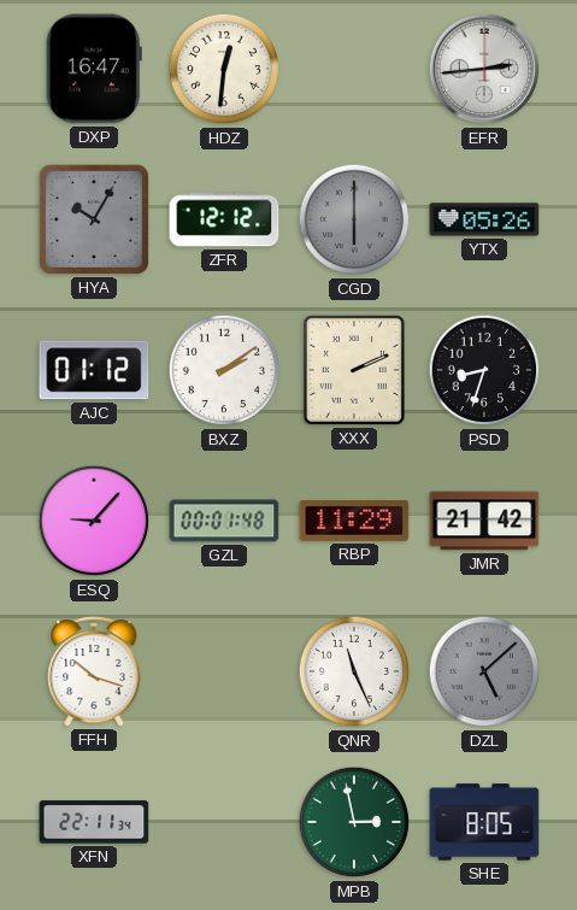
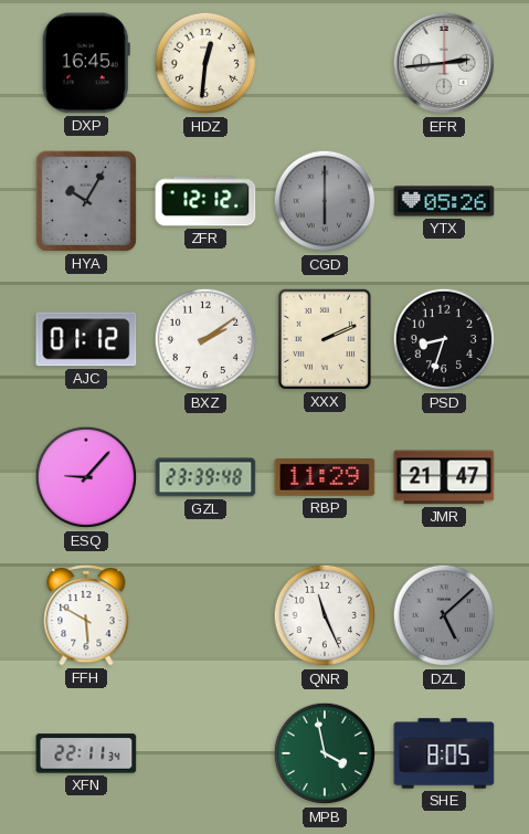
DXP: 16:47 -> 16:45 (86, 63)
GZL: 00:01 -> 23:39 (205, 477)
JMR: 21:42 -> 21:47 (444, 477)
FFH: 10:18 -> 5:50 (86, 615)
MPB: 2:58 -> 3:58 (325, 753)
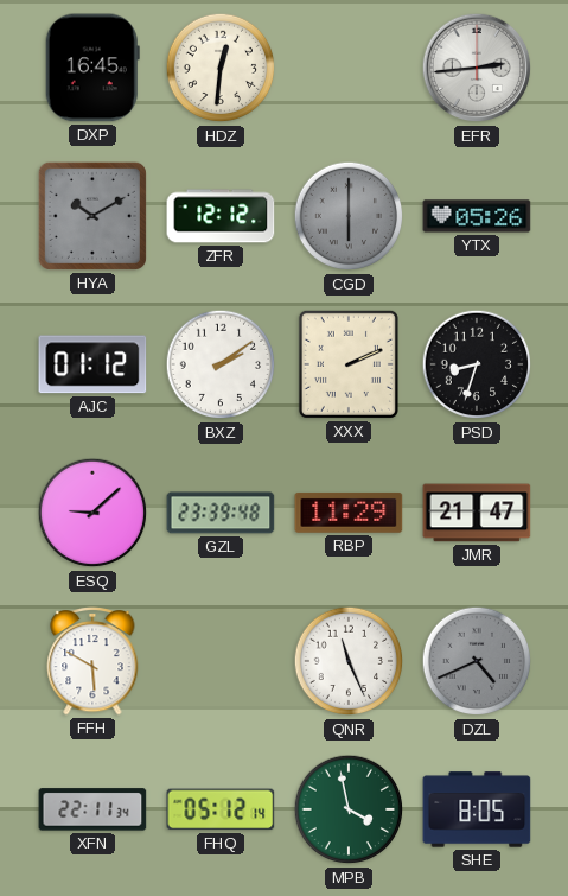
HYA: 10:05 -> 10:10 (92, 216)
ESQ: 9:07 -> 9:08 (92, 513)
DZL: 5:08 -> 4:41 (477, 661)
FHQ: none -> 05:12 (221, 809)
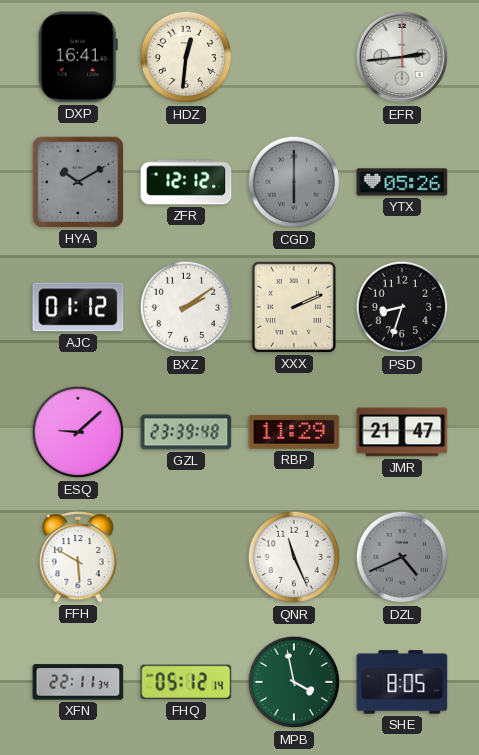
DXP: 16:45 -> 16:41 (78, 57)
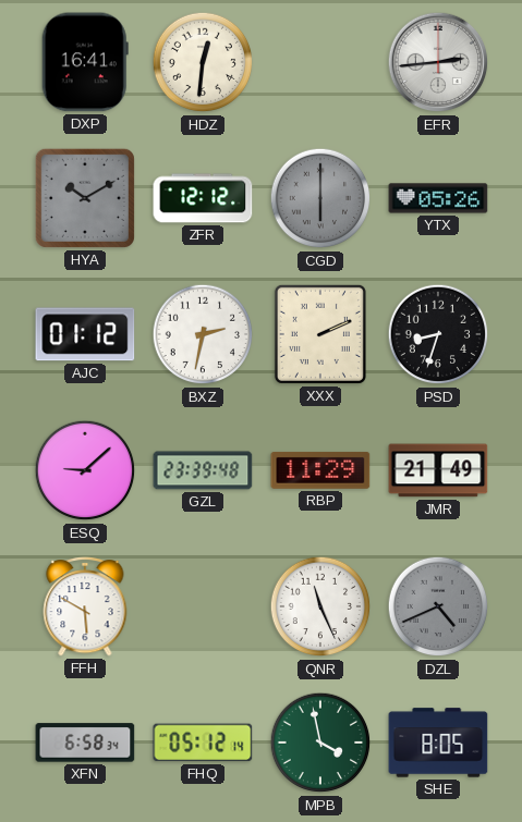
BXZ: 2:09 -> 2:32 (203, 334)
JMR: 21:47 -> 21:49 (438, 470)
XFN: 22:11 -> 6:58 (85, 743)
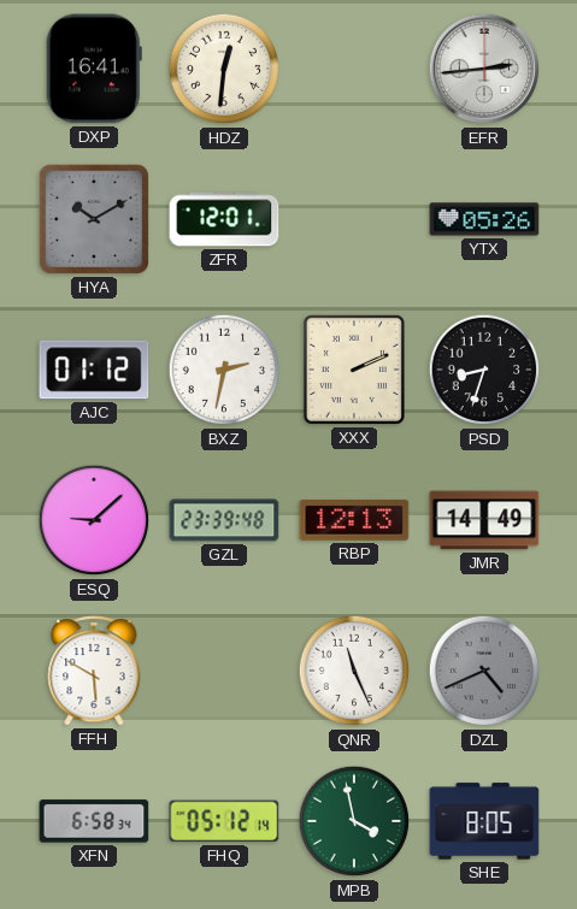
ZFR: 12:12 -> 12:01 (224, 219)
CGD: 6:00 -> none (320, 198)
RBP: 11:29 -> 12:13 (354, 520)
JMR: 21:49 -> 14:49 (484, 520)
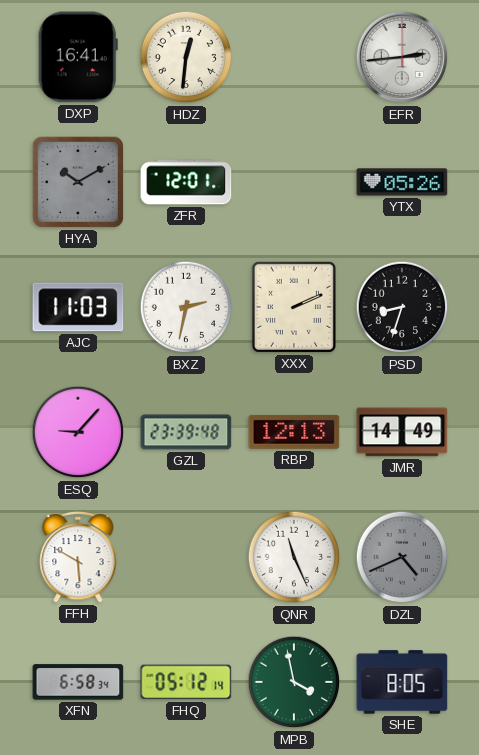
AJC: 01:12 -> 11:03 (78, 307)
ESQ: 9:08 -> 9:07 (78, 432)
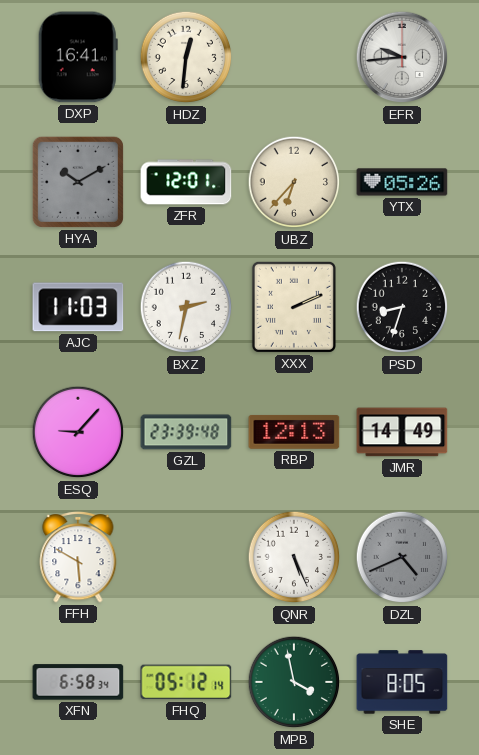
EFR: 2:44 -> 9:44 (402, 57)
UBZ: none -> 6:37 (294, 182)
QNR: 11:26 -> 5:26 (294, 557)
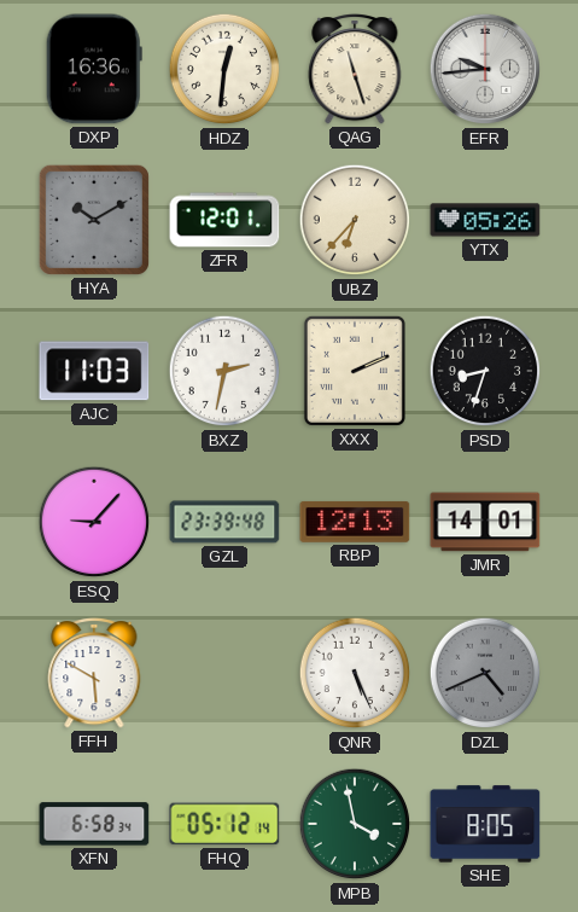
DXP: 16:41 -> 16:36 (94, 69)
QAG: none -> 11:27 (355, 69)
JMR: 14:49 -> 14:01 (485, 522)
